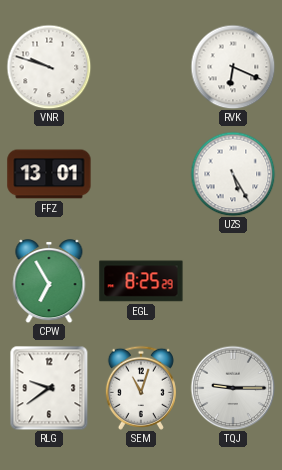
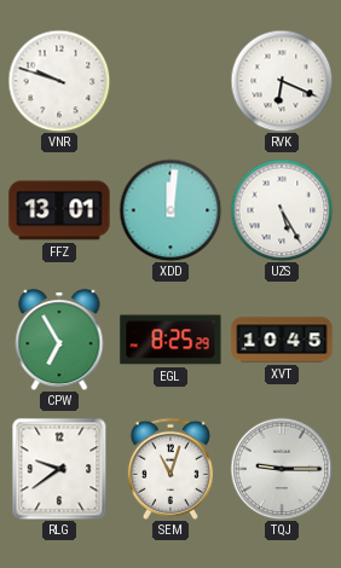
XDD: none -> 12:01 (170, 210)
XVT: none -> 10:45 (282, 340)
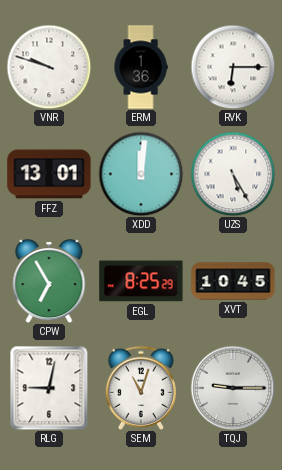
ERM: none -> 1:36 (141, 67)
RVK: 6:19 -> 6:15 (233, 67)
RLG: 9:39 -> 9:02 (49, 388)
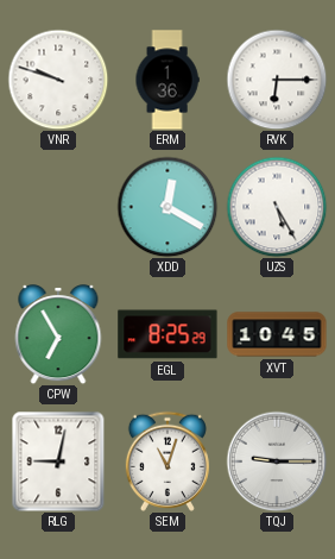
FFZ: 13:01 -> none (49, 174)
XDD: 12:01 -> 12:20 (167, 207)
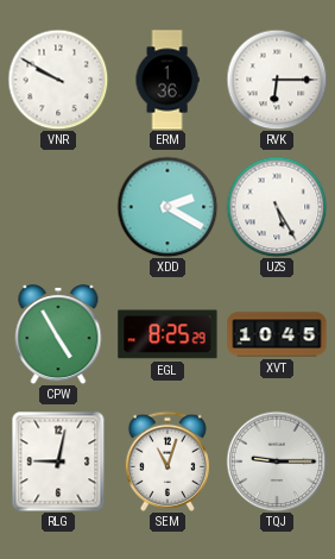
VNR: 9:48 -> 9:50 (58, 80)
XDD: 12:20 -> 2:20 (167, 207)
CPW: 6:55 -> 4:55 (58, 334)
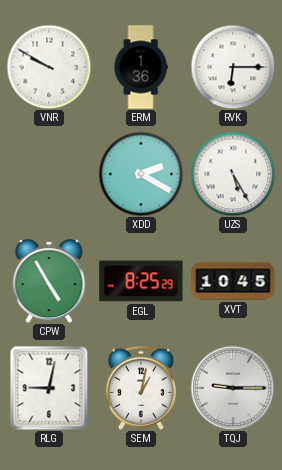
SEM: 11:03 -> 1:02 (141, 388)
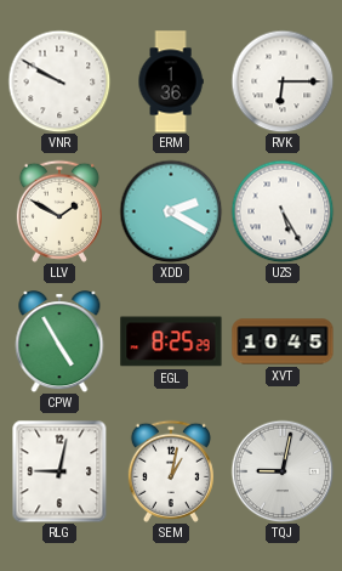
LLV: none -> 1:50 (59, 211)
TQJ: 9:15 -> 9:02 (283, 471)
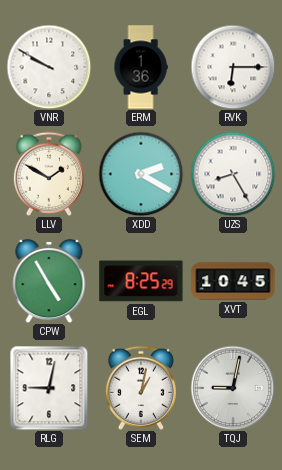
UZS: 5:25 -> 8:25 (233, 174)
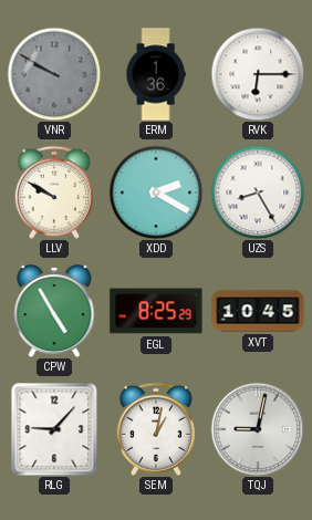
VNR dial: white -> grey (54, 74)
LLV: 1:50 -> 9:50 (54, 193)
RLG: 9:02 -> 9:07 (54, 429)
